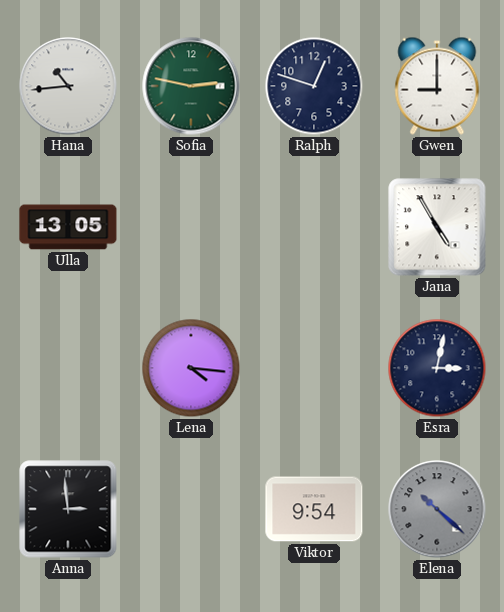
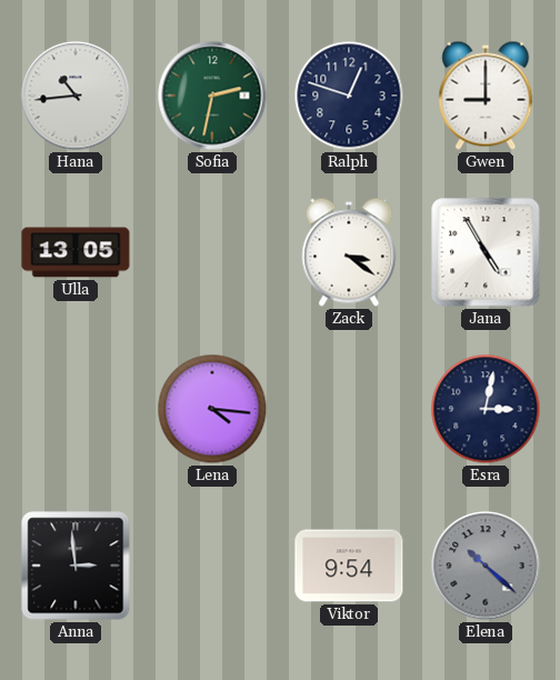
Sofia: 2:47 -> 2:32 (212, 96)
Zack: none -> 3:21 (349, 252)
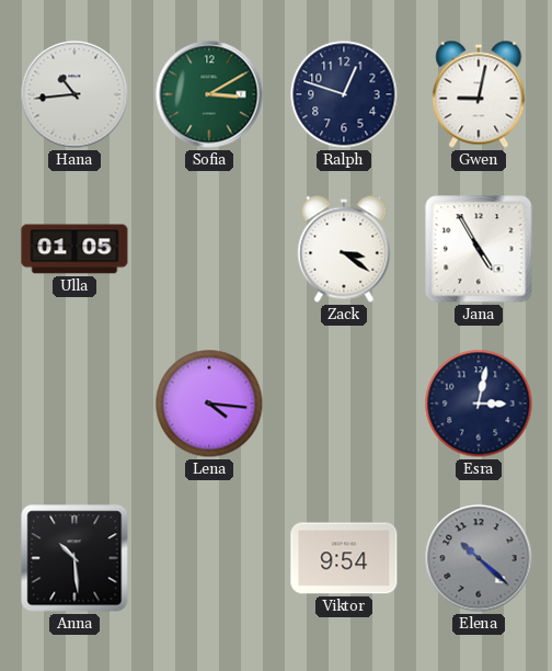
Sofia: 2:32 -> 3:10 (209, 94)
Gwen: 9:00 -> 9:02 (479, 94)
Ulla: 13:05 -> 01:05 (74, 249)
Anna: 2:59 -> 10:29 (74, 558)
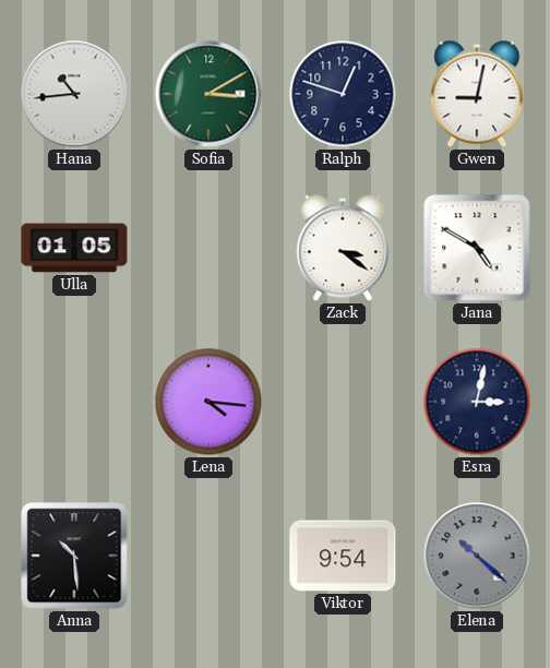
Jana: 4:55 -> 4:50 (477, 248)
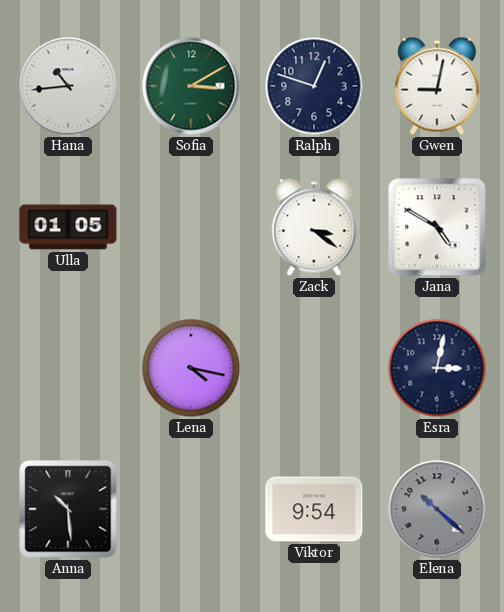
Lena: 4:16 -> 4:17 (191, 368)
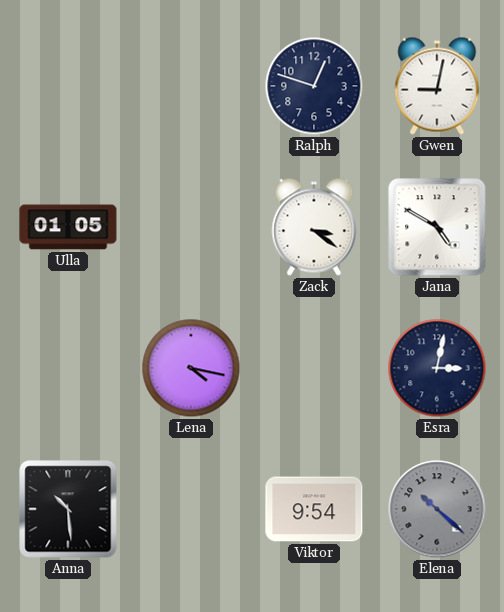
Hana: 10:44 -> none (68, 86)
Sofia: 3:10 -> none (191, 86)
